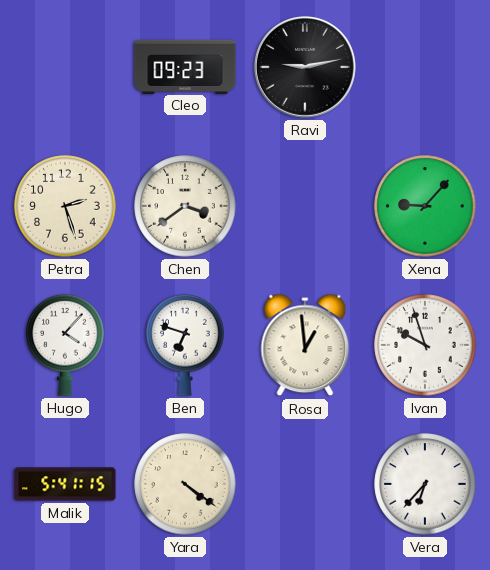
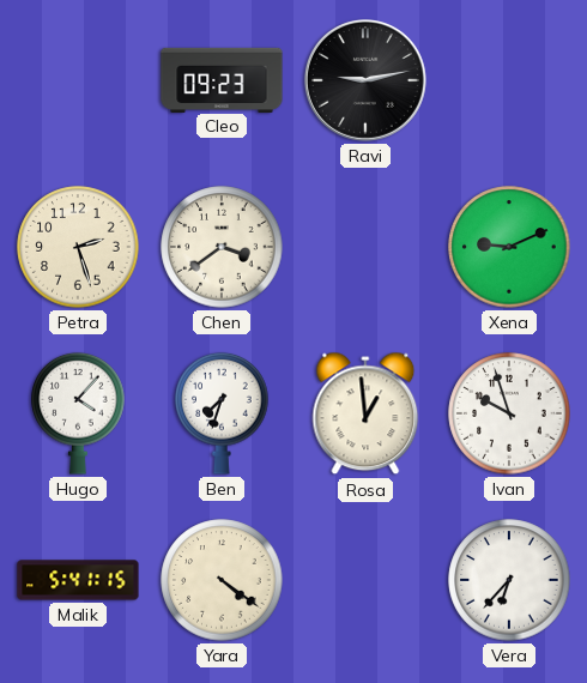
Xena: 9:07 -> 9:11 (509, 247)
Ben: 6:48 -> 7:33 (222, 413)
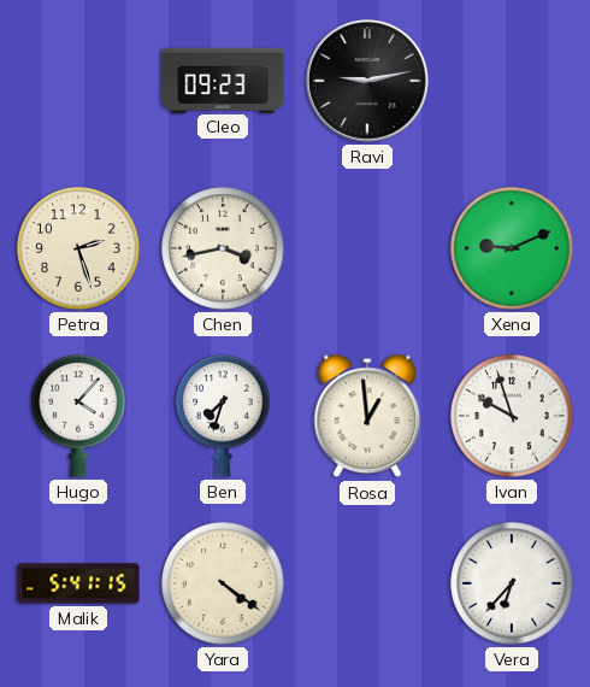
Chen: 3:39 -> 3:43 (223, 248)
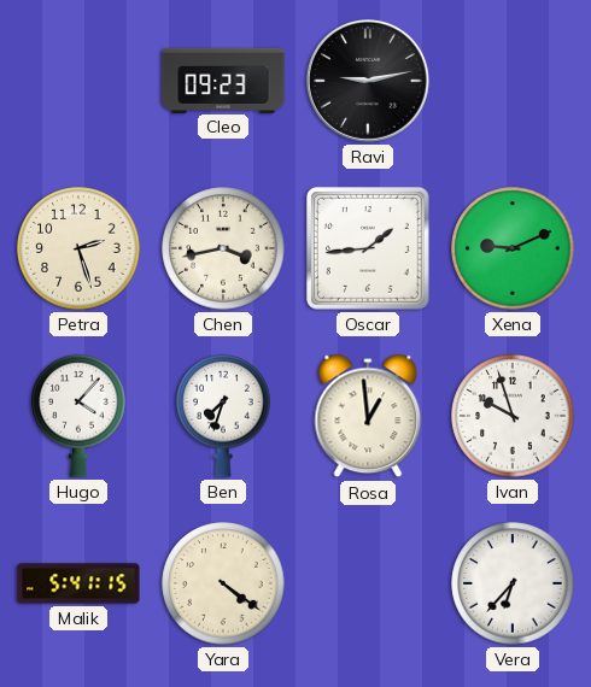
Oscar: none -> 1:44 (368, 248)
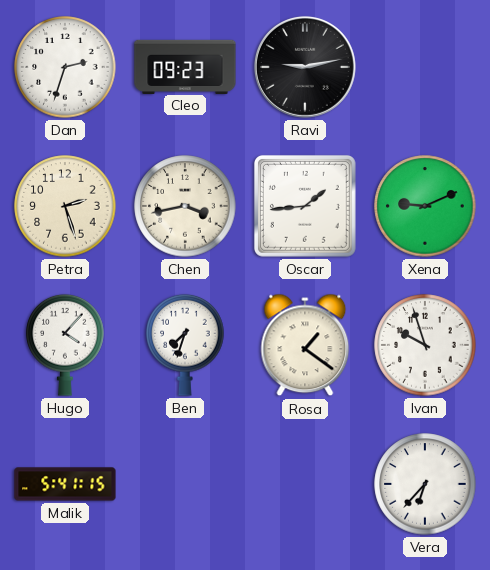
Dan: none -> 2:33 (65, 67)
Rosa: 12:59 -> 1:21 (305, 345)
Yara: 4:21 -> none (223, 583)
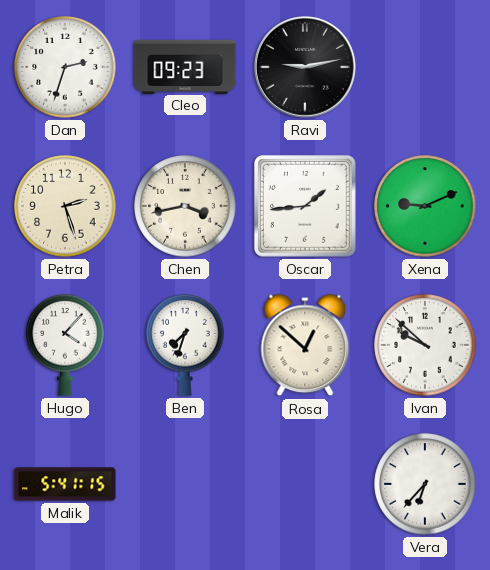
Rosa: 1:21 -> 12:52 (305, 345)
Ivan: 9:57 -> 9:52 (425, 345)
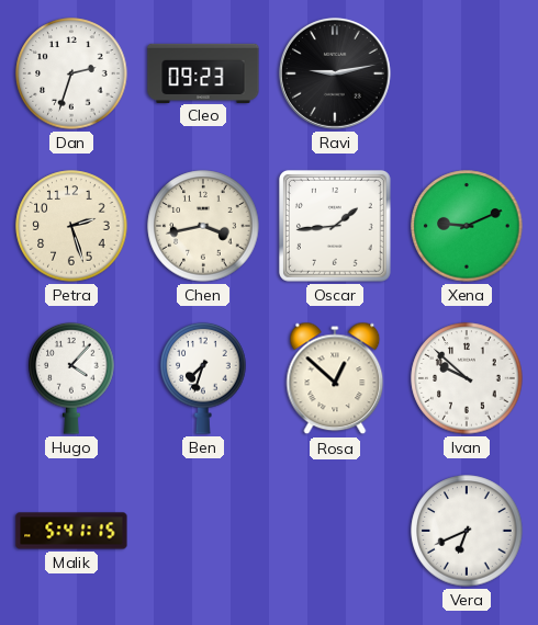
Vera: 6:37 -> 6:41 (467, 531)
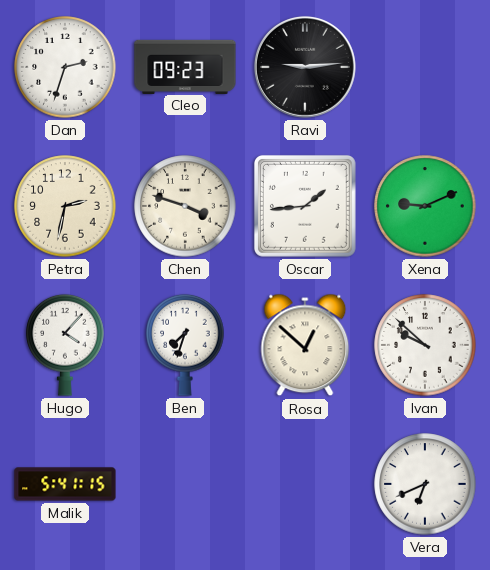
Ravi: 9:13 -> 9:14 (305, 67)
Petra: 2:27 -> 2:32 (65, 206)
Chen: 3:43 -> 3:48 (185, 206)
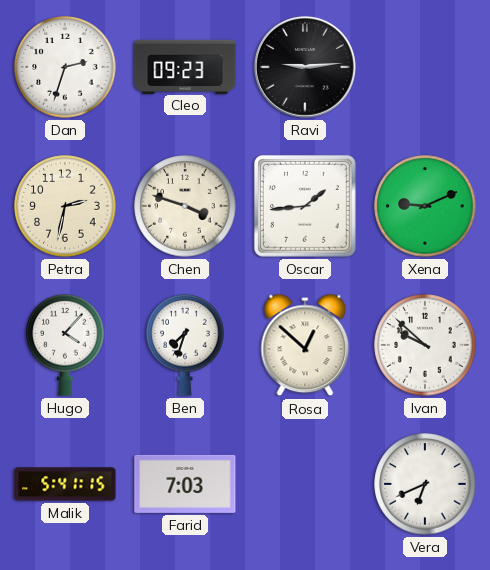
Farid: none -> 7:03 (185, 484)
